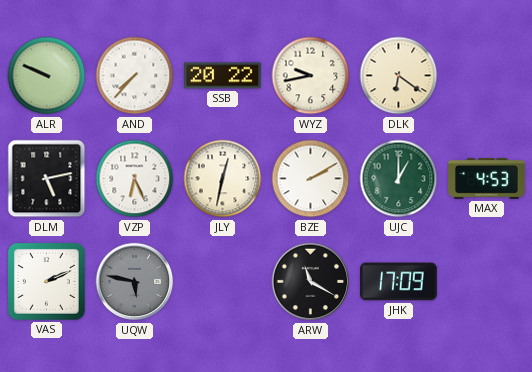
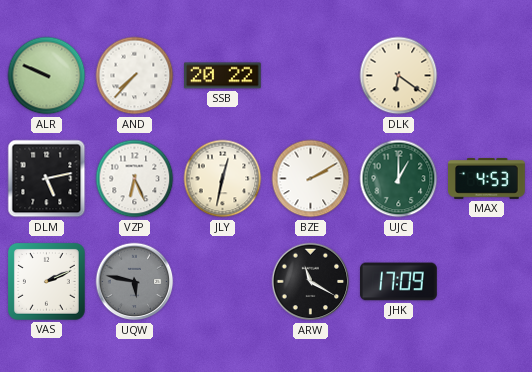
WYZ: 9:43 -> none (311, 76)
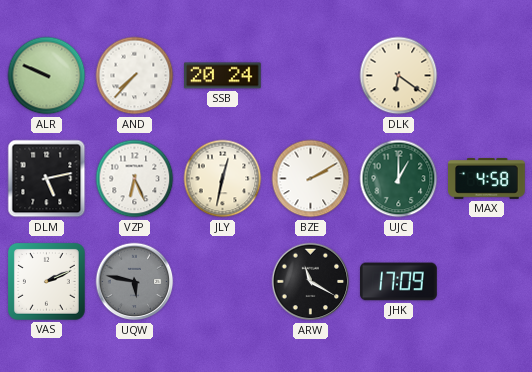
SSB: 20:22 -> 20:24 (223, 76)
MAX: 4:53 -> 4:58 (487, 179)
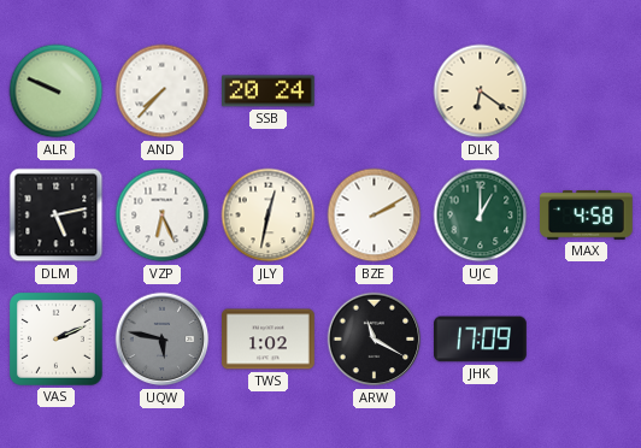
TWS: none -> 1:02 (269, 340)
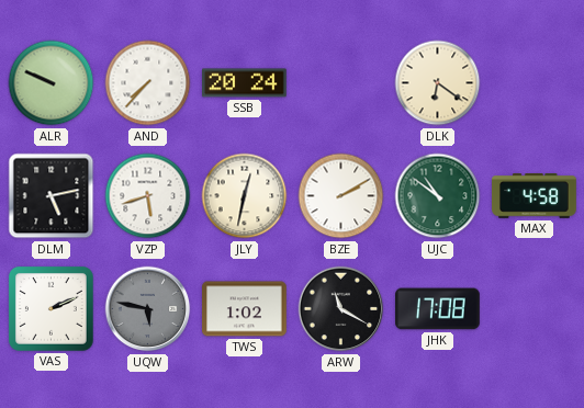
VZP: 6:26 -> 5:42 (148, 196)
UJC: 1:00 -> 10:51 (438, 196)
JHK: 17:09 -> 17:08 (438, 309)
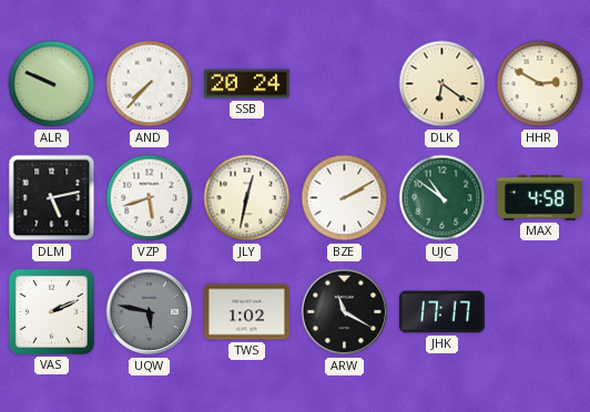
HHR: none -> 2:50 (540, 84)
JHK: 17:08 -> 17:17 (442, 312)
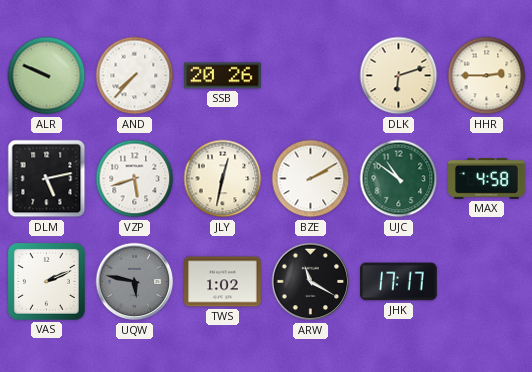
SSB: 20:24 -> 20:26 (223, 76)
DLK: 6:21 -> 6:12 (399, 76)
HHR: 2:50 -> 2:45 (487, 76)
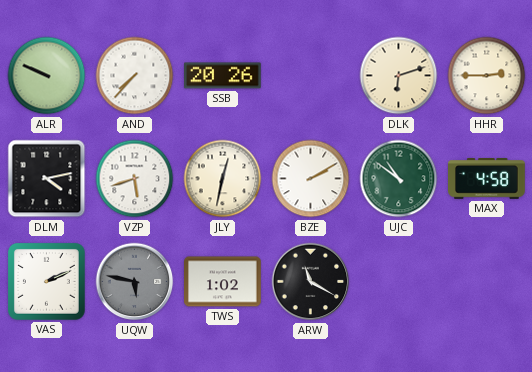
DLM: 5:13 -> 4:13 (47, 179)
JHK: 17:17 -> none (399, 282)
